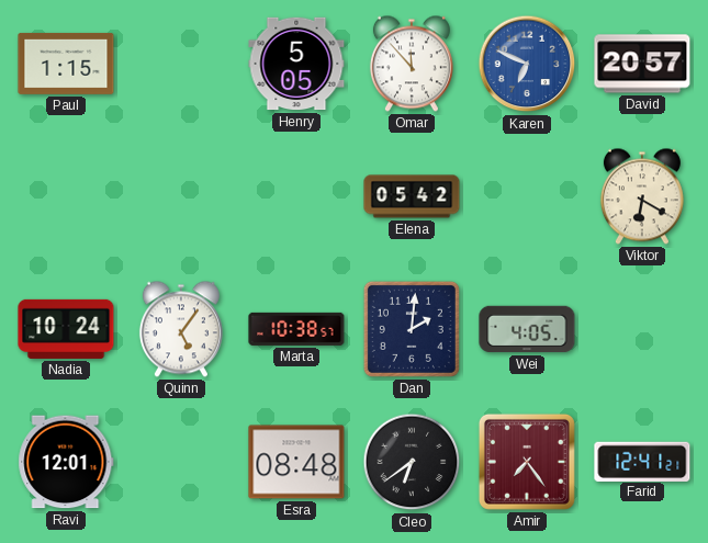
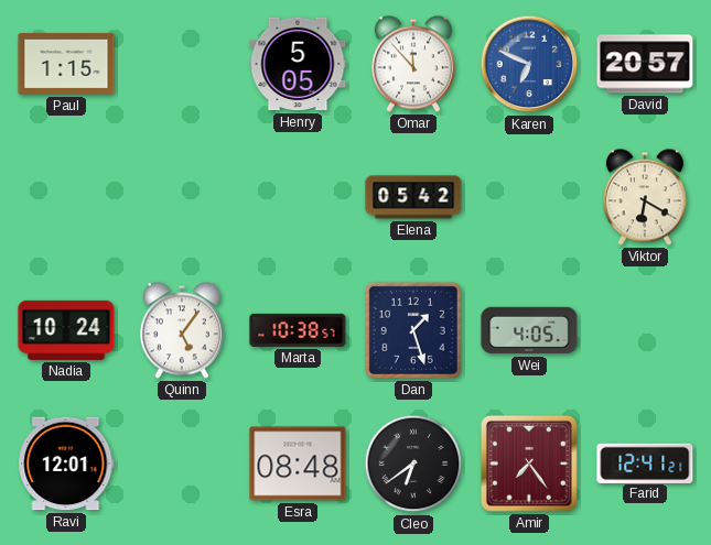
Dan: 2:01 -> 1:27 (413, 330)
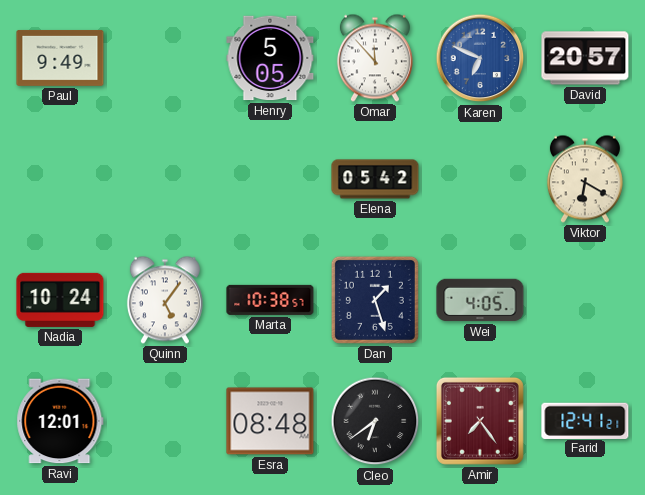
Paul: 1:15 -> 9:49 (60, 58)
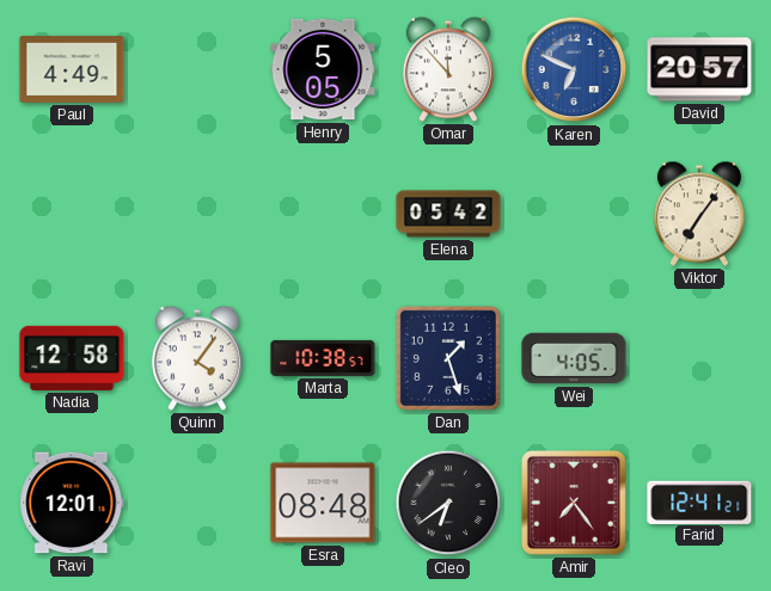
Paul: 9:49 -> 4:49 (72, 69)
Viktor: 6:20 -> 7:06 (699, 214)
Nadia: 10:24 -> 12:58 (72, 358)
Quinn: 5:06 -> 4:06 (197, 358)
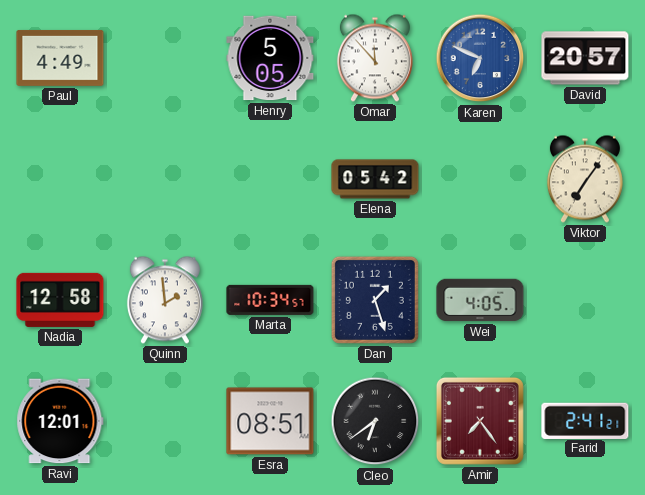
Quinn: 4:06 -> 1:59 (165, 300)
Marta: 10:38 -> 10:34 (270, 300)
Esra: 08:48 -> 08:51 (270, 421)
Farid: 12:41 -> 2:41 (585, 420)
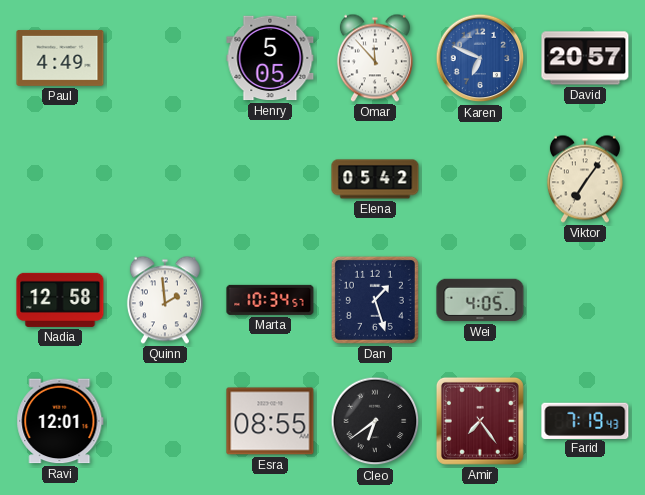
Esra: 08:51 -> 08:55 (270, 421)
Farid: 2:41 -> 7:19 (585, 420)
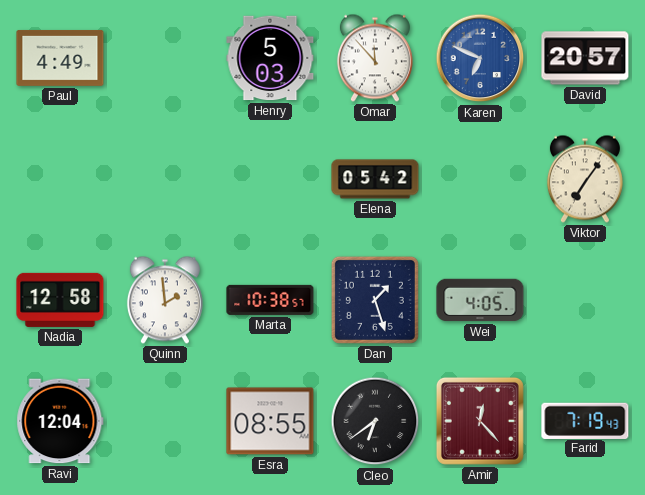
Henry: 5:05 -> 5:03 (270, 58)
Marta: 10:34 -> 10:38 (270, 300)
Ravi: 12:01 -> 12:04 (60, 421)
Amir: 7:24 -> 12:23 (480, 421)
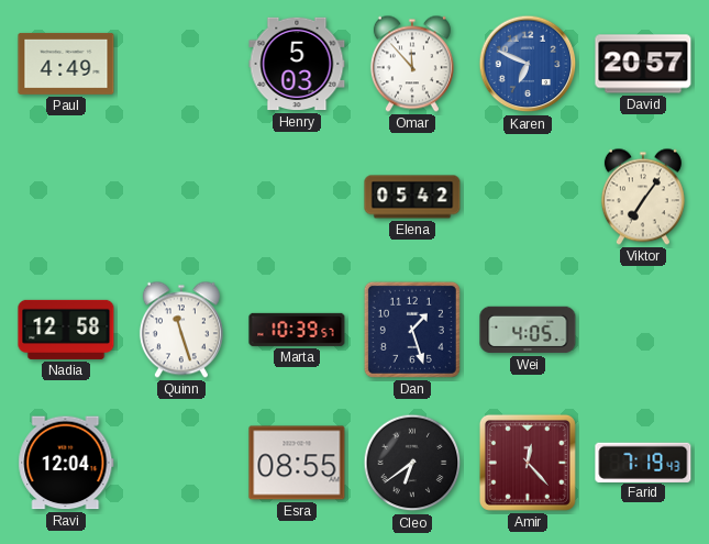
Quinn: 1:59 -> 11:27 (181, 330)
Marta: 10:38 -> 10:39 (297, 330)
